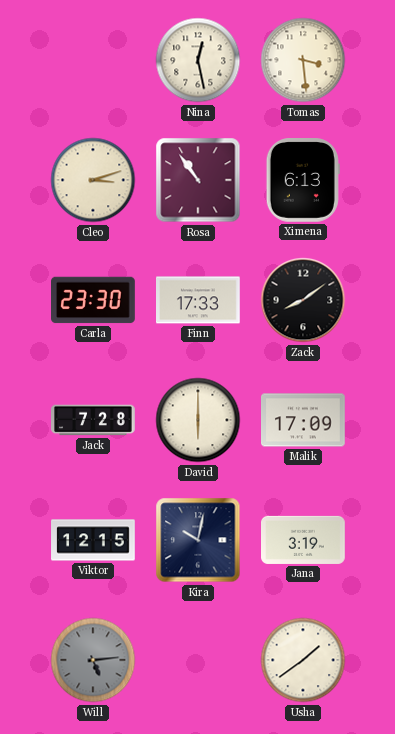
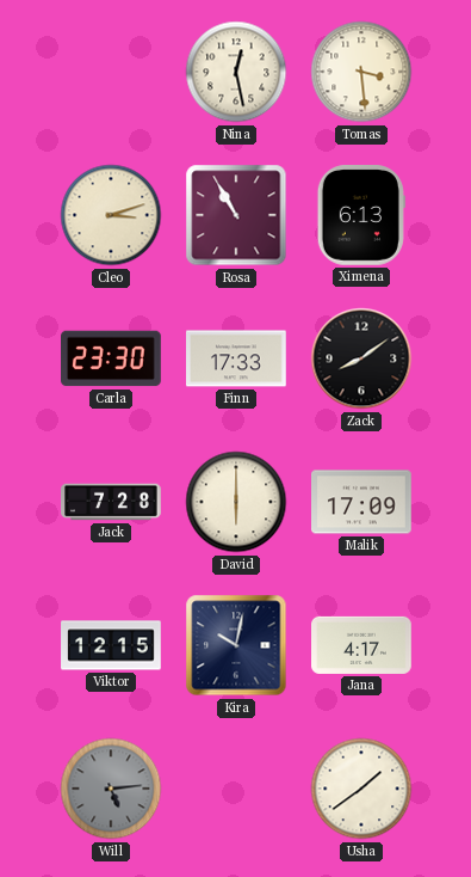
Rosa: 10:54 -> 10:55 (236, 215)
Jana: 3:19 -> 4:17 (361, 645)
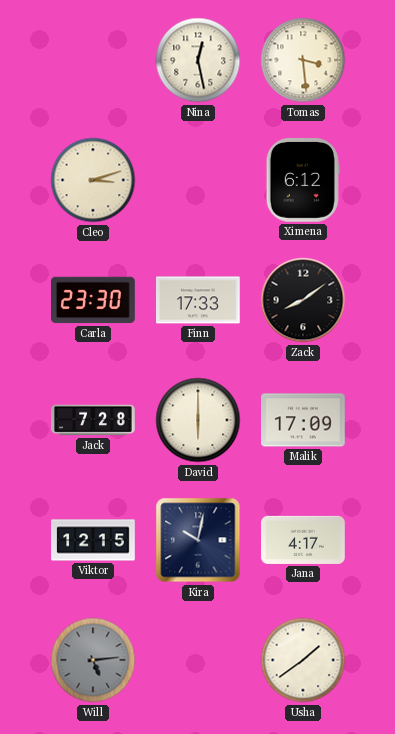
Rosa: 10:55 -> none (236, 215)
Ximena: 6:13 -> 6:12 (303, 181)
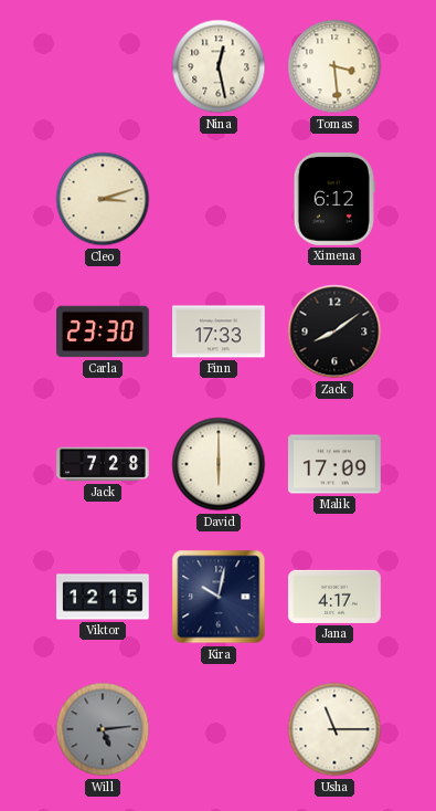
Usha: 1:39 -> 11:15 (334, 729)
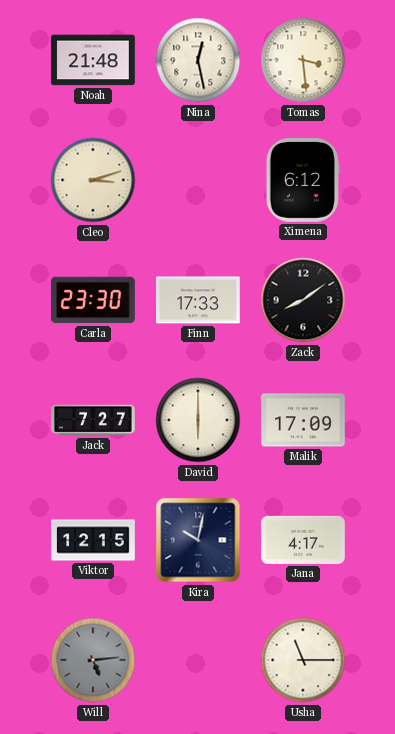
Noah: none -> 21:48 (93, 60)
Jack: 7:28 -> 7:27 (93, 420)
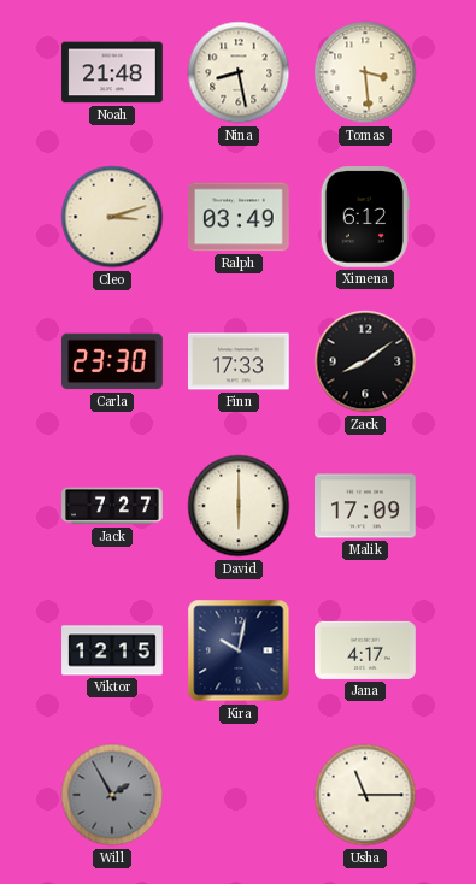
Nina: 12:28 -> 8:28 (239, 72)
Ralph: none -> 03:49 (240, 217)
Will: 5:14 -> 1:55 (112, 795)
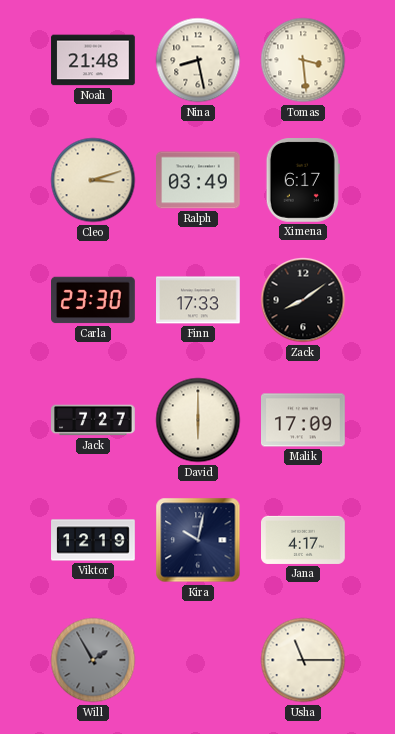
Ximena: 6:12 -> 6:17 (303, 181)
Viktor: 12:15 -> 12:19 (93, 540)
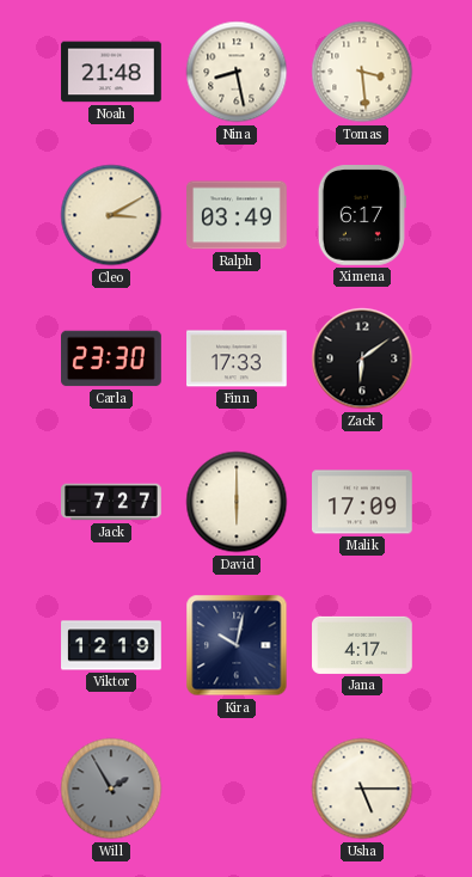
Cleo: 3:12 -> 3:10 (111, 215)
Zack: 8:09 -> 6:09 (362, 358)
Usha: 11:15 -> 5:15 (362, 789)
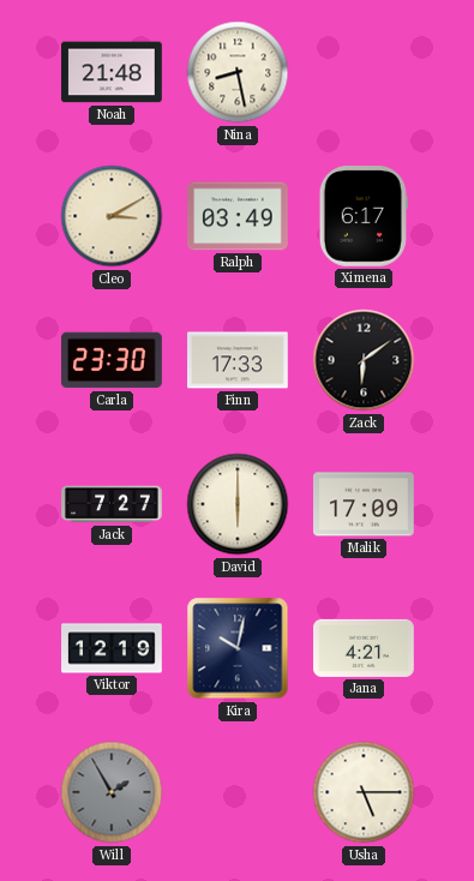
Tomas: 3:29 -> none (362, 72)
Jana: 4:17 -> 4:21 (364, 648)
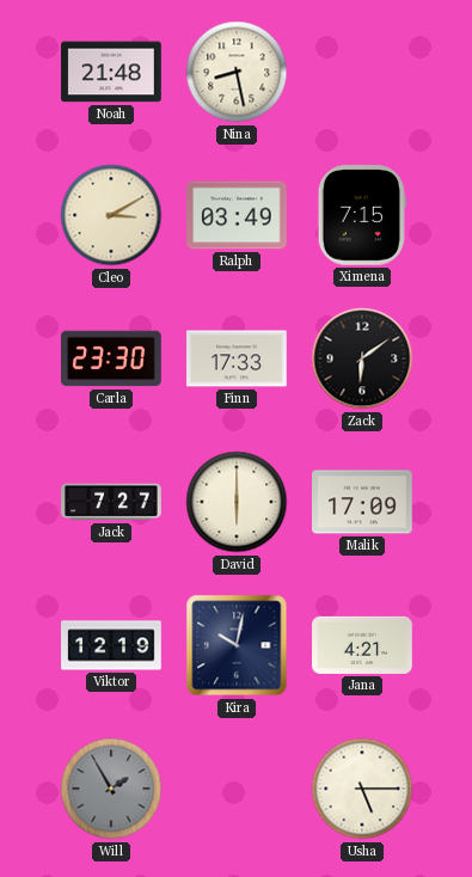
Ximena: 6:17 -> 7:15 (362, 216)
